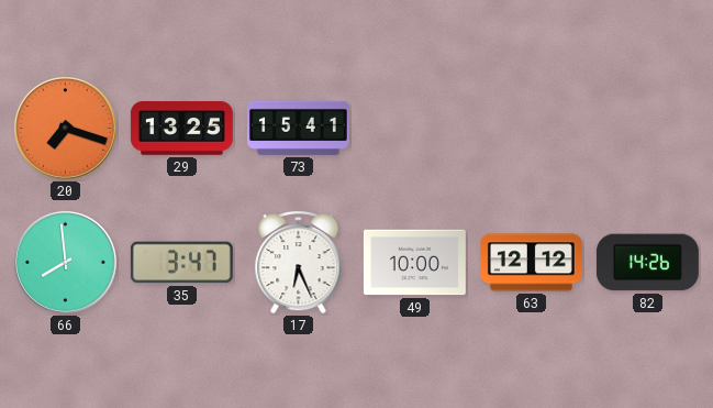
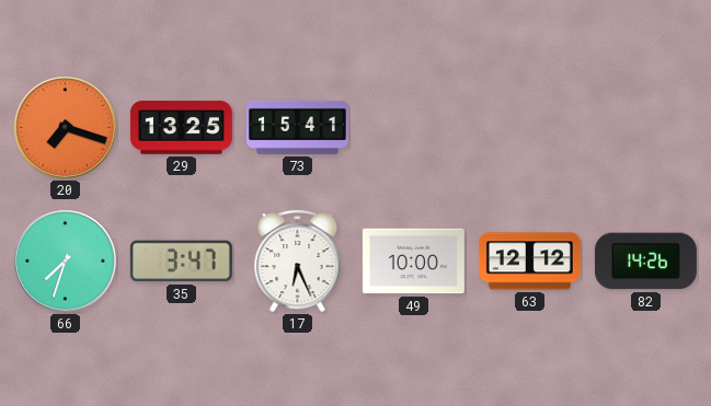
66: 7:59 -> 7:33 (66, 262)
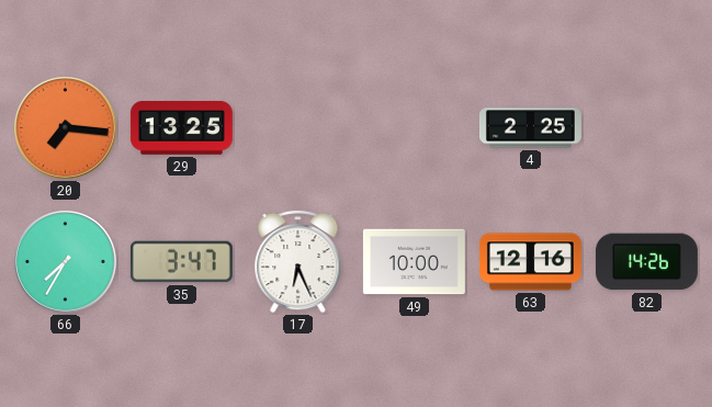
20: 7:18 -> 7:16 (66, 128)
73: 15:41 -> none (297, 127)
4: none -> 2:25 (530, 128)
66: 7:33 -> 7:35 (66, 262)
63: 12:12 -> 12:16 (530, 262)
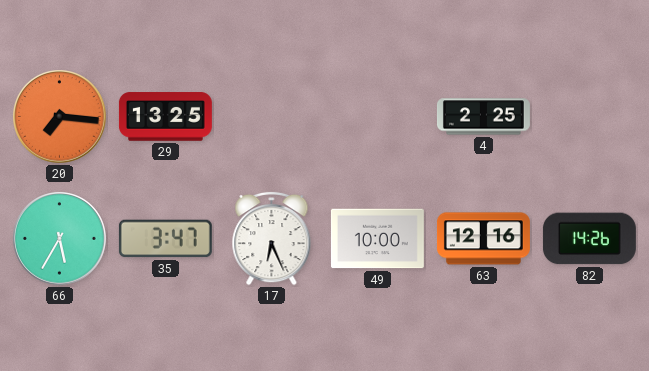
66: 7:35 -> 5:35 (60, 239)
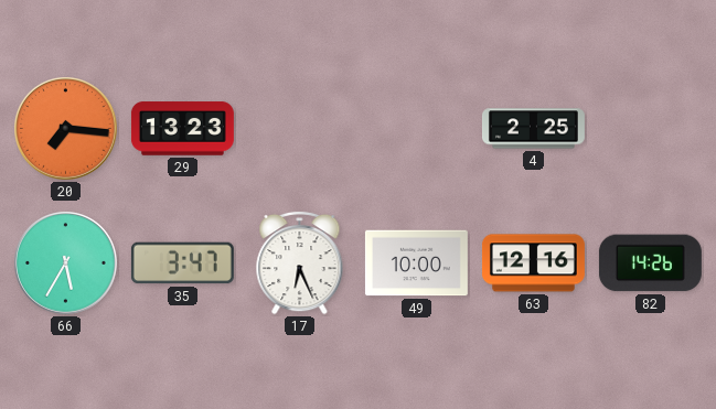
29: 13:25 -> 13:23 (182, 129)
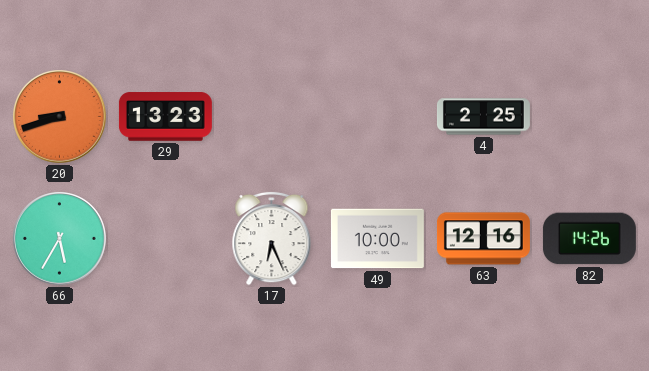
20: 7:16 -> 8:42 (60, 117)
35: 3:47 -> none (182, 263)
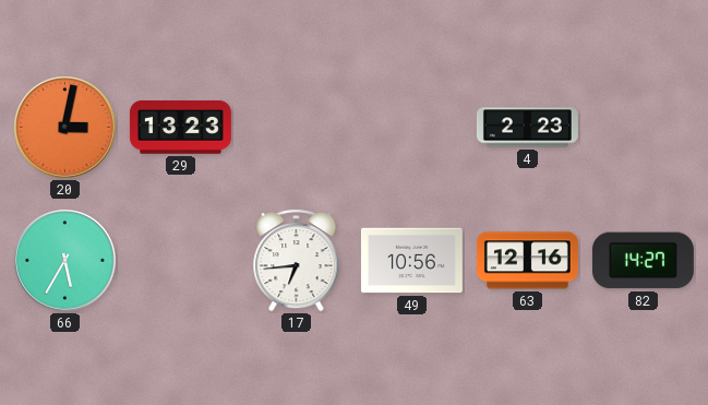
20: 8:42 -> 3:02 (65, 128)
4: 2:25 -> 2:23 (527, 128)
17: 6:26 -> 6:44 (297, 260)
49: 10:00 -> 10:56 (411, 261)
82: 14:26 -> 14:27 (643, 261)
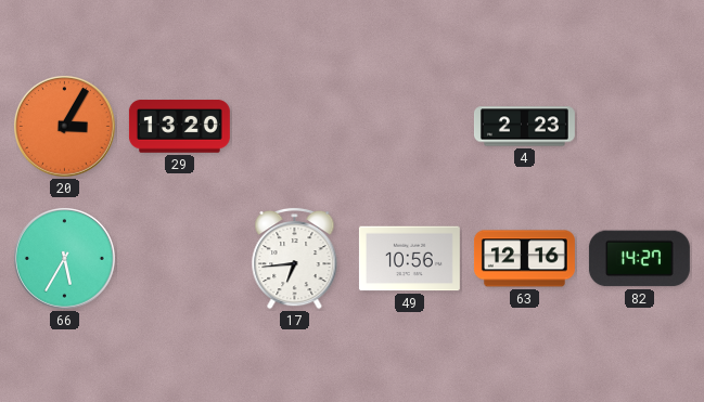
20: 3:02 -> 3:05 (65, 127)
29: 13:23 -> 13:20 (179, 127)
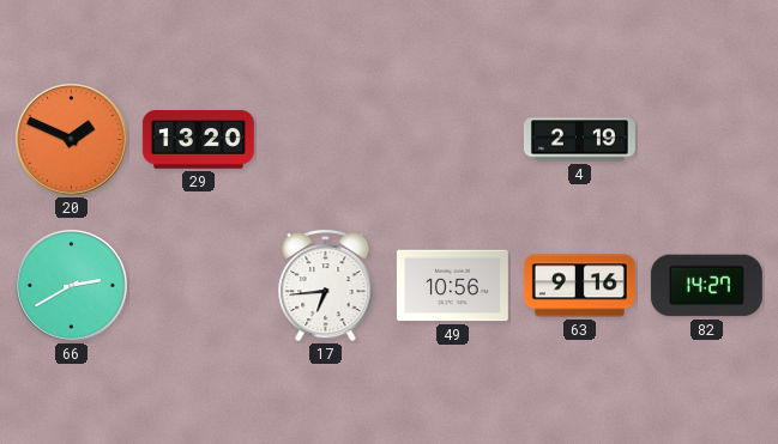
20: 3:05 -> 1:49 (72, 140)
4: 2:23 -> 2:19 (579, 140)
66: 5:35 -> 2:40 (72, 286)
63: 12:16 -> 9:16 (579, 286)
